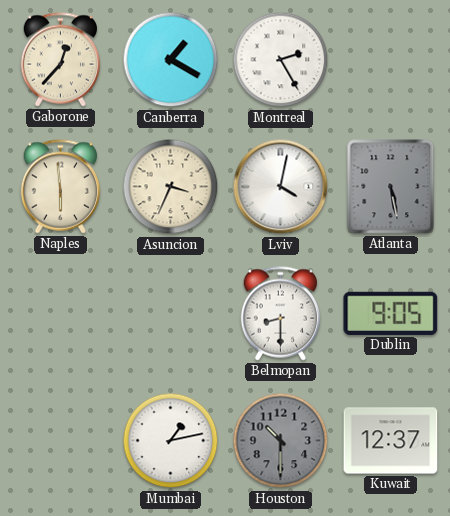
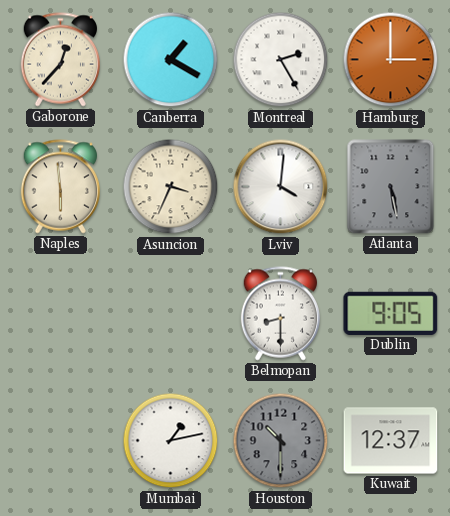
Hamburg: none -> 3:00 (391, 60)
Lviv: 4:02 -> 4:01 (281, 187)
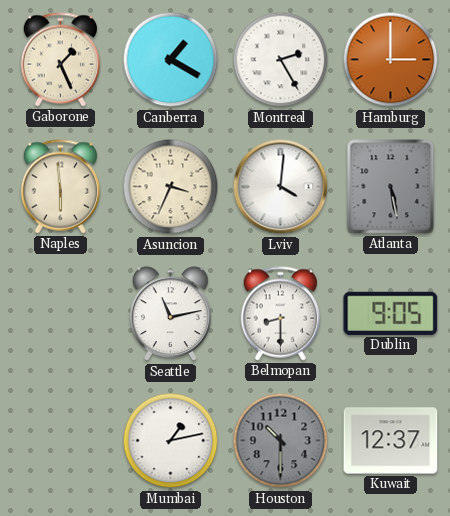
Gaborone: 12:37 -> 1:26 (60, 60)
Seattle: none -> 11:13 (171, 314)
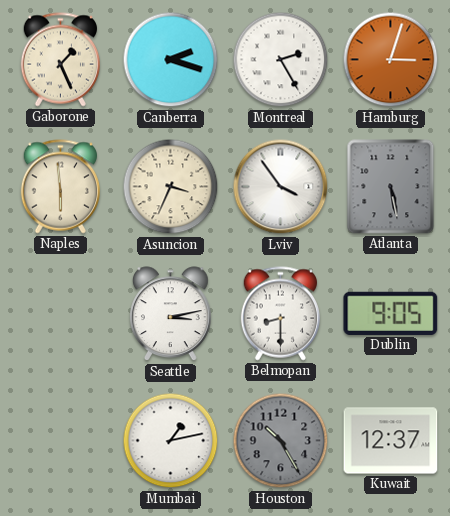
Canberra: 1:20 -> 2:18 (171, 60)
Hamburg: 3:00 -> 3:03 (391, 60)
Lviv: 4:01 -> 3:54 (281, 187)
Seattle: 11:13 -> 3:13 (171, 314)
Houston: 10:30 -> 10:25 (281, 441)
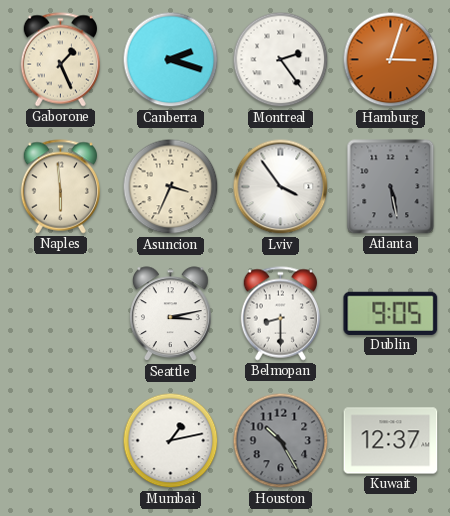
Montreal: 2:25 -> 2:24 (281, 60)
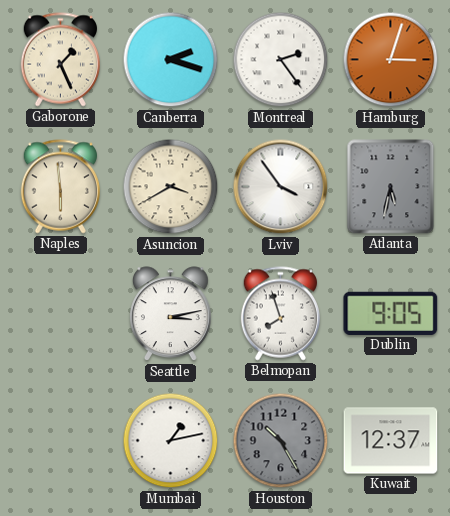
Asuncion: 3:34 -> 3:40 (171, 187)
Atlanta: 5:28 -> 5:32 (391, 187)
Belmopan: 8:30 -> 7:57 (280, 314)
